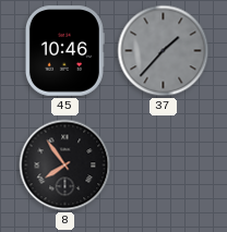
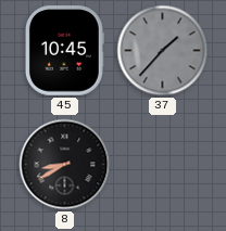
45: 10:46 -> 10:45 (64, 51)
8: 7:54 -> 8:40 (65, 165)
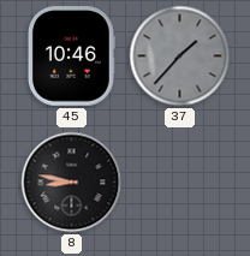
45: 10:45 -> 10:46 (71, 56)
8: 8:40 -> 8:47 (72, 183)
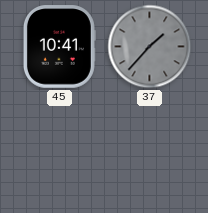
45: 10:46 -> 10:41 (59, 47)
8: 8:47 -> none (72, 183)
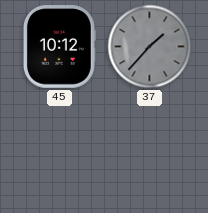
45: 10:41 -> 10:12 (59, 47)
